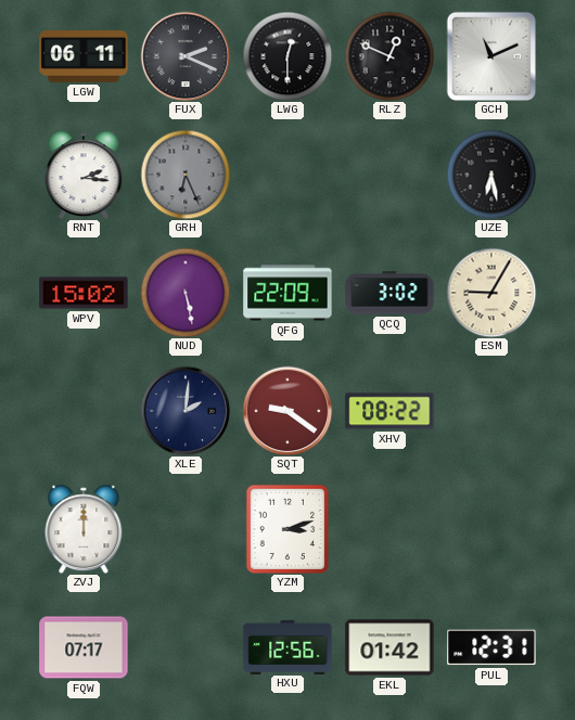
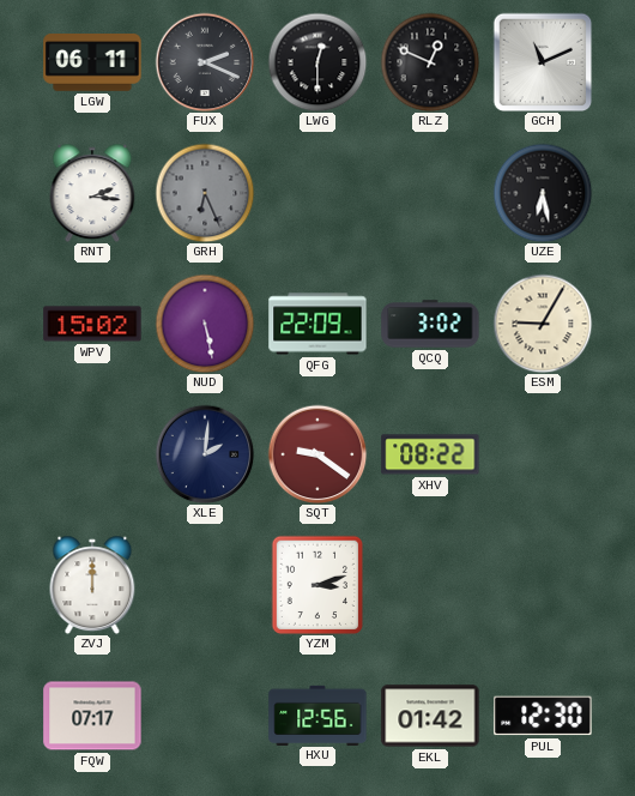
PUL: 12:31 -> 12:30 (543, 716)
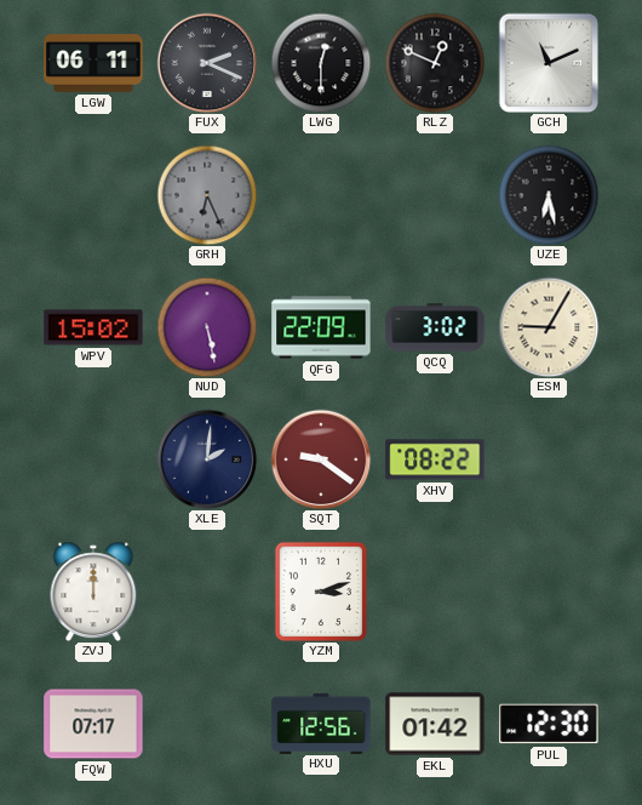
RNT: 2:16 -> none (92, 193)
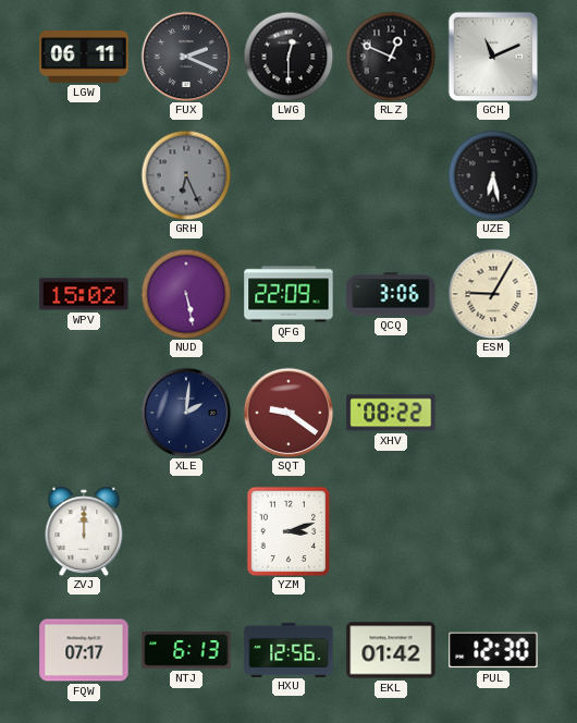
QCQ: 3:02 -> 3:06 (391, 294)
NTJ: none -> 6:13 (186, 651)
